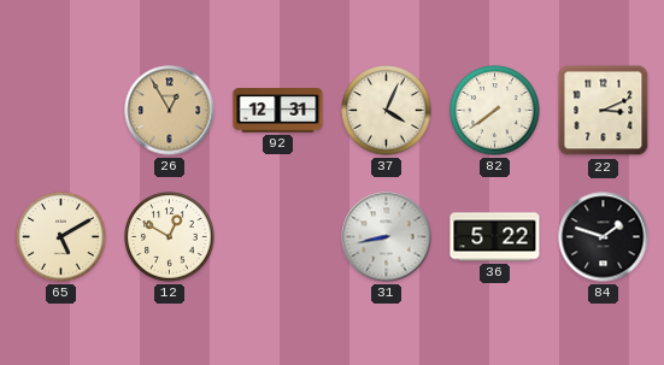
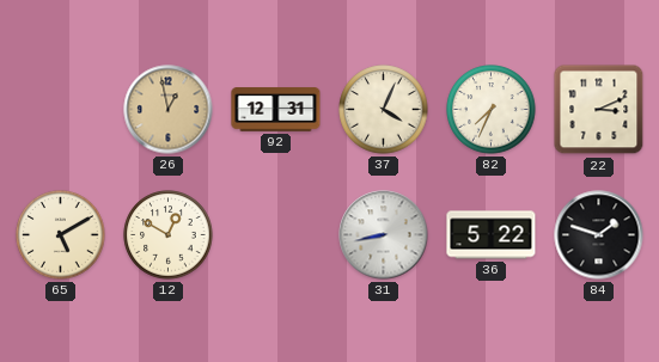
26: 12:55 -> 12:58 (169, 110)
82: 7:39 -> 7:34 (492, 110)
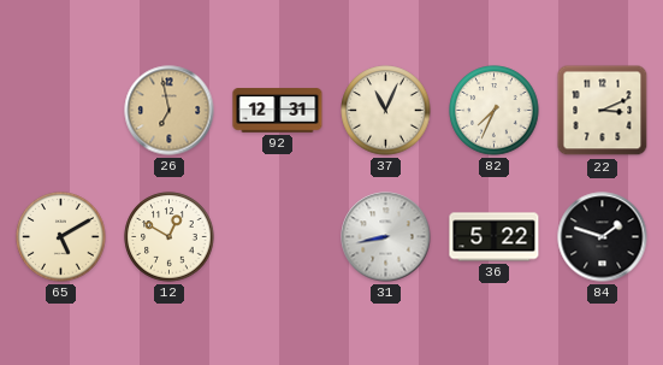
26: 12:58 -> 6:58 (170, 111)
37: 4:04 -> 11:04 (386, 111)
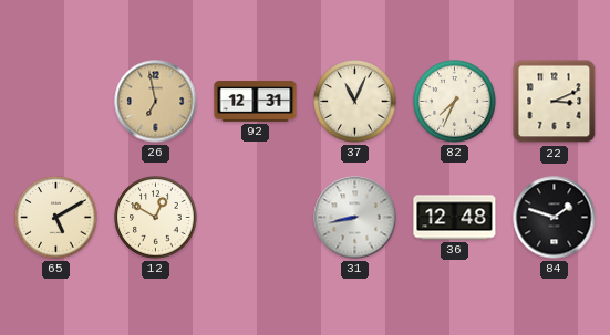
36: 5:22 -> 12:48 (455, 218)
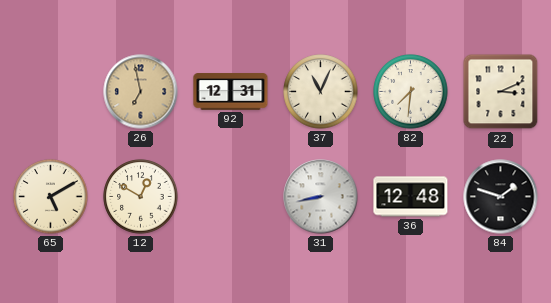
82: 7:34 -> 7:31 (411, 92)
